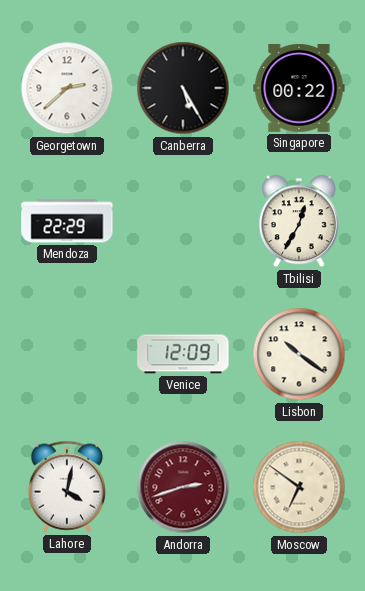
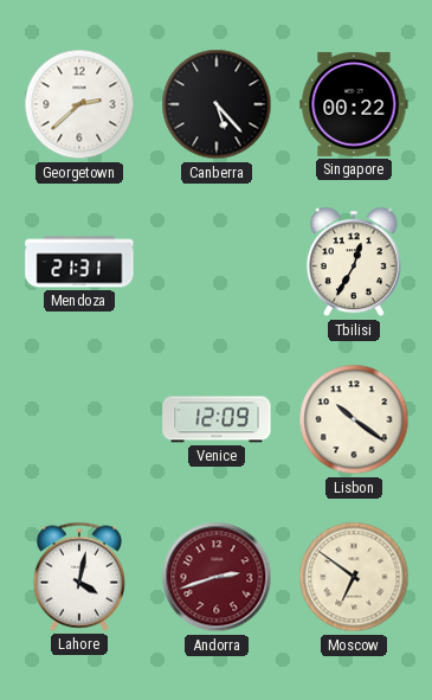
Canberra: 5:25 -> 5:23 (217, 104)
Mendoza: 22:29 -> 21:31 (79, 262)
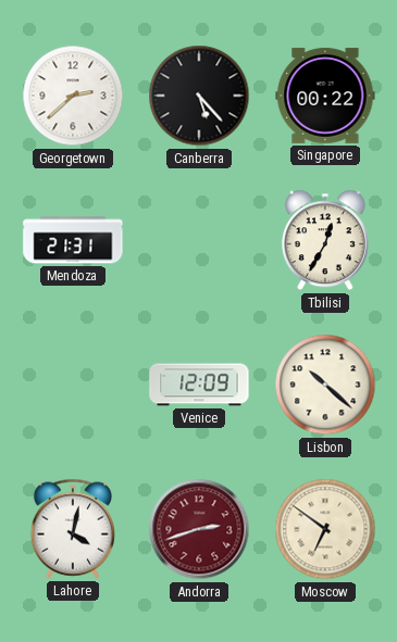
Lisbon: 10:21 -> 10:22 (325, 385)
